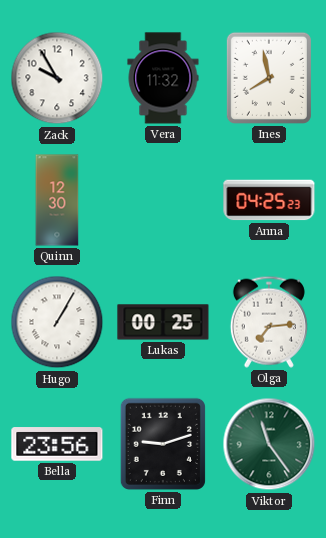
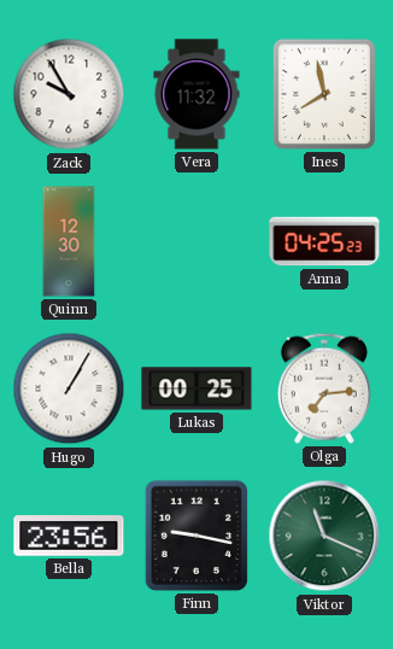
Finn: 9:12 -> 9:17 (196, 536)
Viktor: 11:24 -> 11:19 (324, 536)
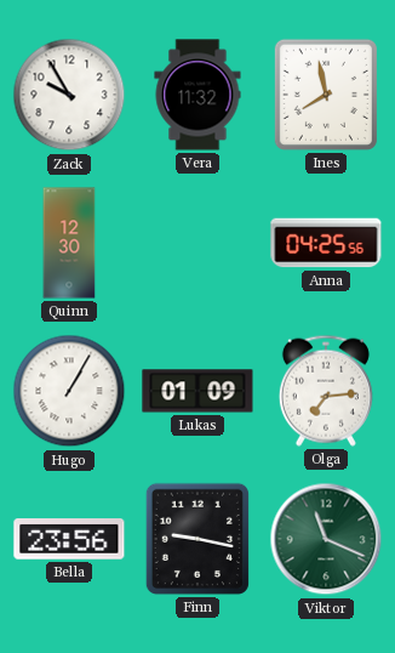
Anna: 04:25:23 -> 04:25:56 (326, 243)
Lukas: 00:25 -> 01:09 (198, 391)
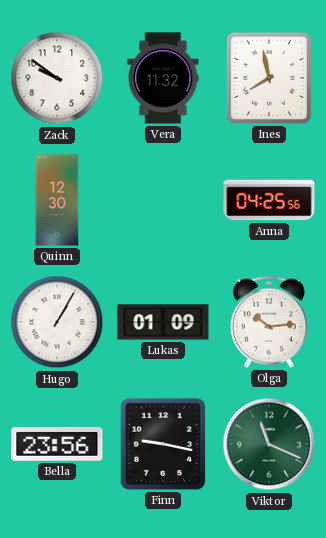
Zack: 9:55 -> 9:51 (57, 78)
Olga: 7:14 -> 10:14 (269, 322)
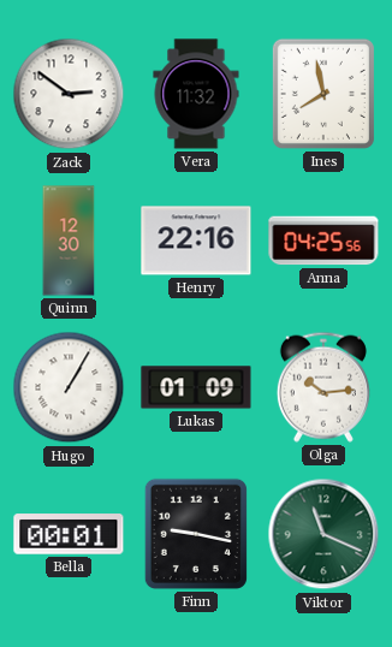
Zack: 9:51 -> 2:51 (69, 94)
Henry: none -> 22:16 (196, 241)
Bella: 23:56 -> 00:01 (69, 534)
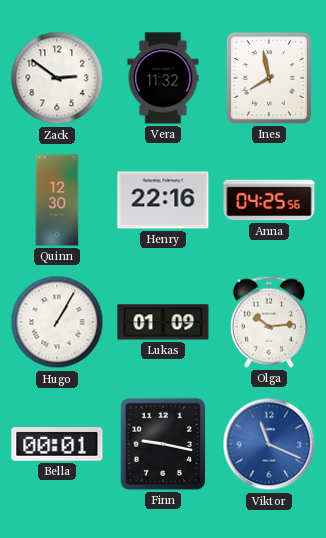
Viktor dial: green -> blue (269, 444)
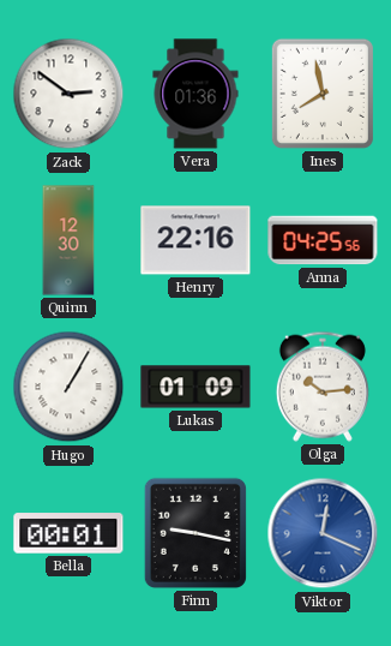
Vera: 11:32 -> 01:36 (195, 94)
Viktor: 11:19 -> 12:19 (323, 533)
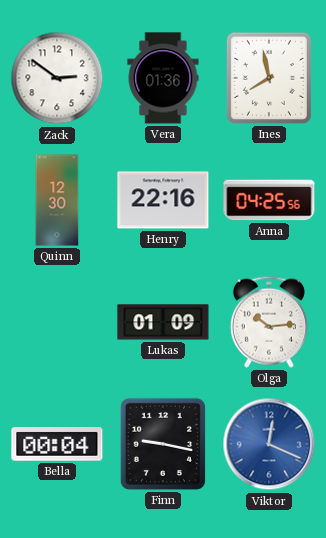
Hugo: 1:05 -> none (68, 387)
Bella: 00:01 -> 00:04 (57, 444)
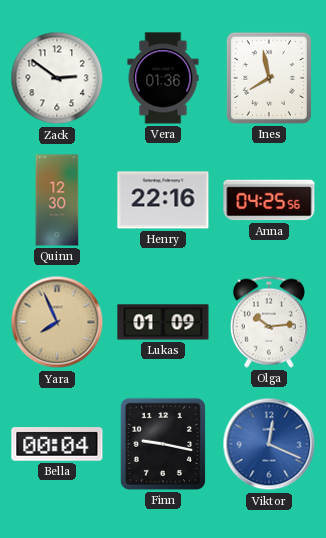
Yara: none -> 7:56 (57, 322)
